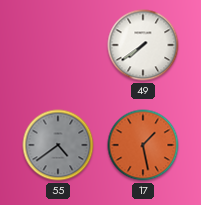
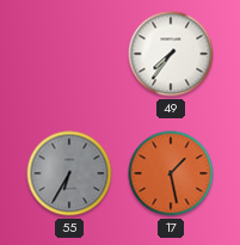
49: 7:39 -> 7:36 (171, 54)
55: 4:39 -> 6:35 (69, 173)
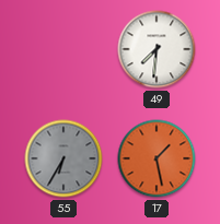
49: 7:36 -> 7:31 (157, 49)
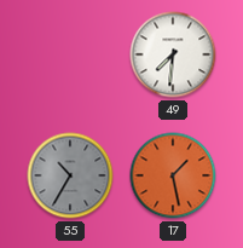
55: 6:35 -> 10:35 (70, 175)
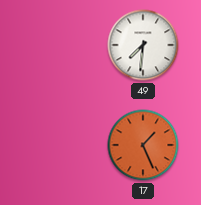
55: 10:35 -> none (70, 175)
17: 1:28 -> 1:26 (143, 145)
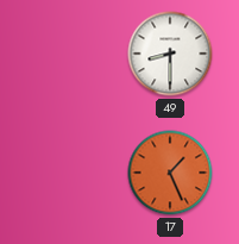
49: 7:31 -> 8:30 (170, 54)
